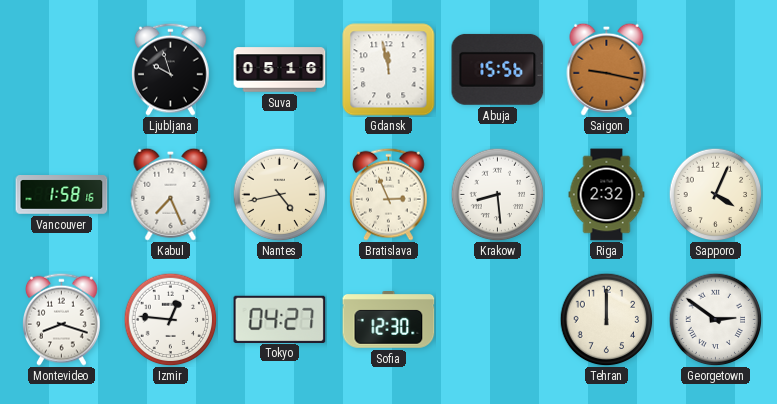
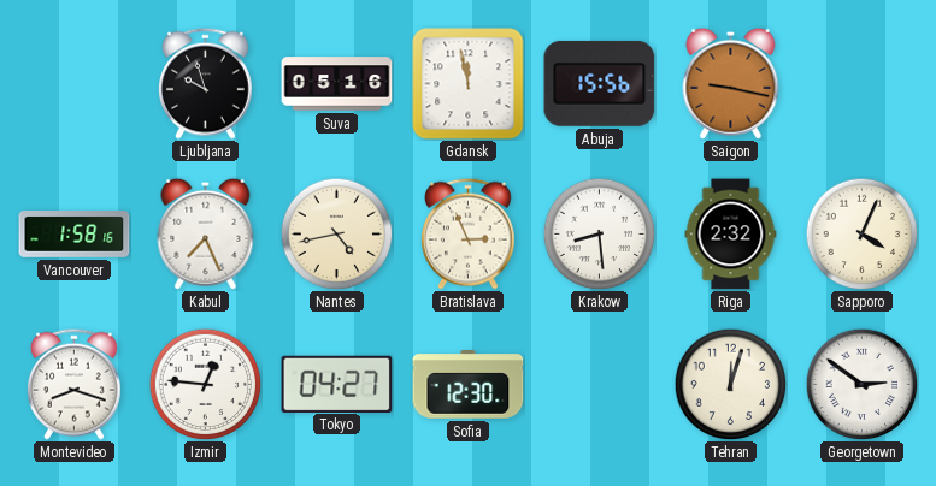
Tehran: 12:00 -> 12:03 (730, 384)
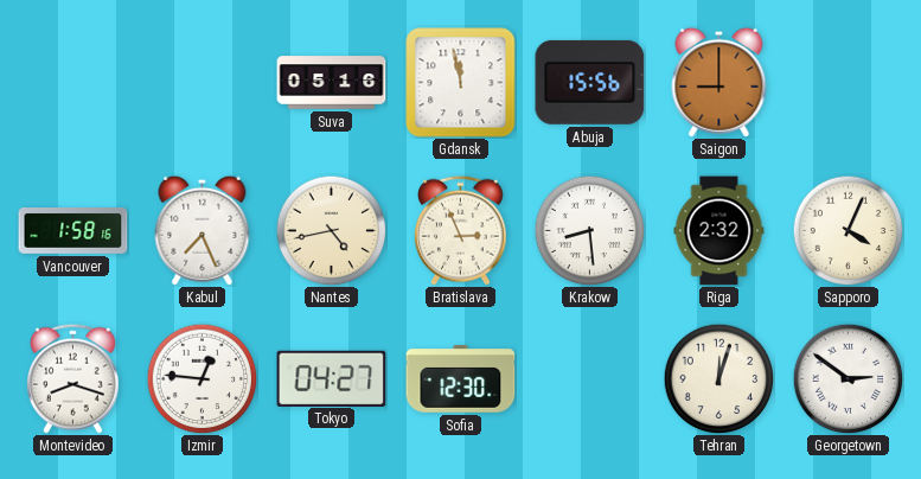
Ljubljana: 9:57 -> none (206, 83)
Saigon: 9:17 -> 9:00 (719, 82)
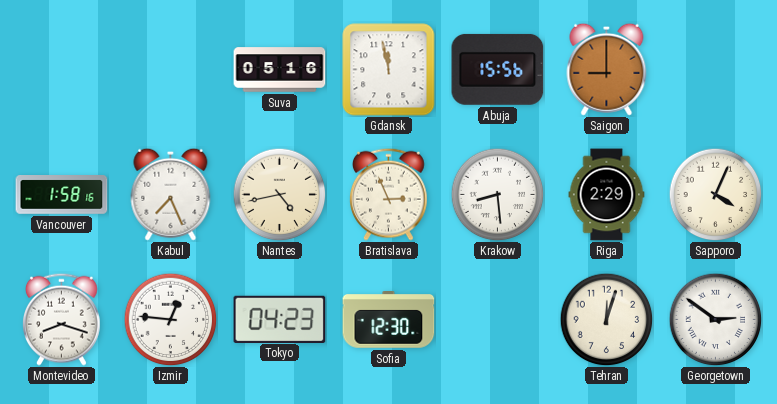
Riga: 2:32 -> 2:29 (607, 195)
Tokyo: 04:27 -> 04:23 (280, 319)
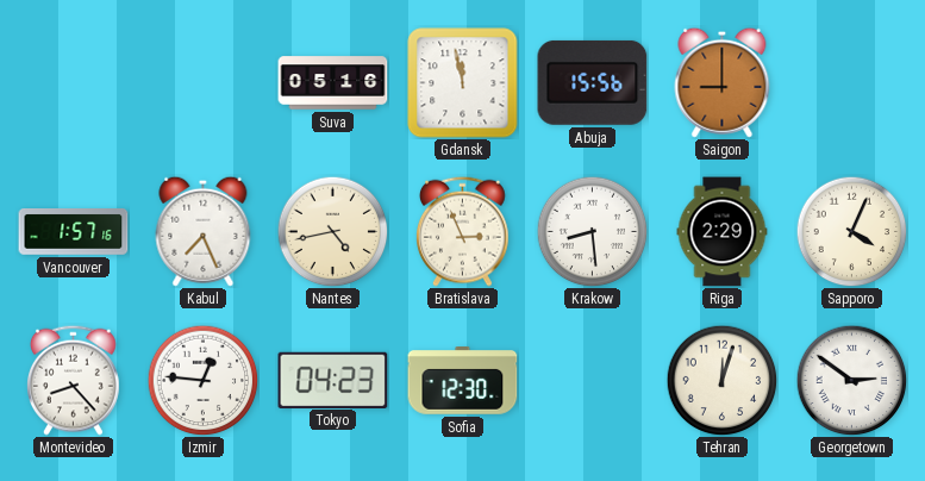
Vancouver: 1:58 -> 1:57 (74, 232)
Montevideo: 8:18 -> 8:23 (74, 380)
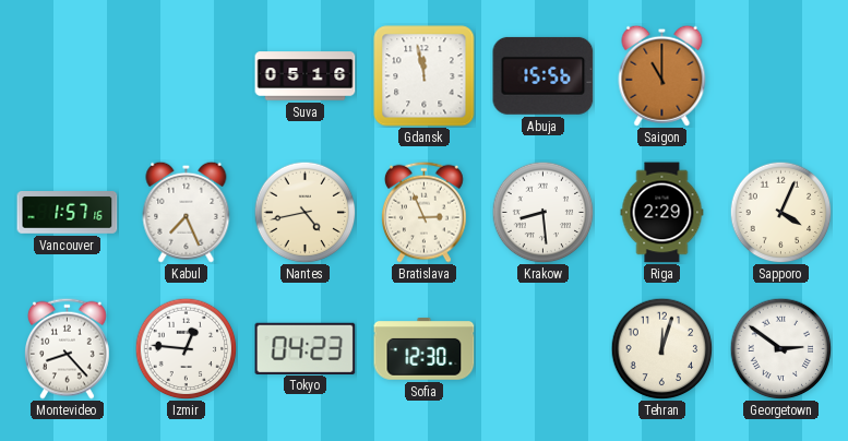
Saigon: 9:00 -> 11:00 (662, 75)
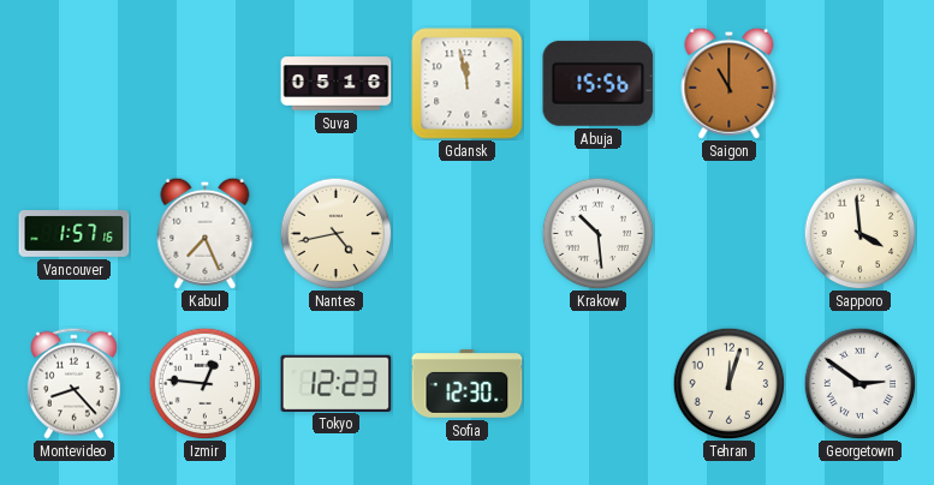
Bratislava: 2:56 -> none (425, 212)
Krakow: 8:29 -> 10:29 (597, 233)
Riga: 2:29 -> none (662, 213)
Sapporo: 4:04 -> 3:59 (859, 233)
Tokyo: 04:23 -> 12:23 (337, 383)
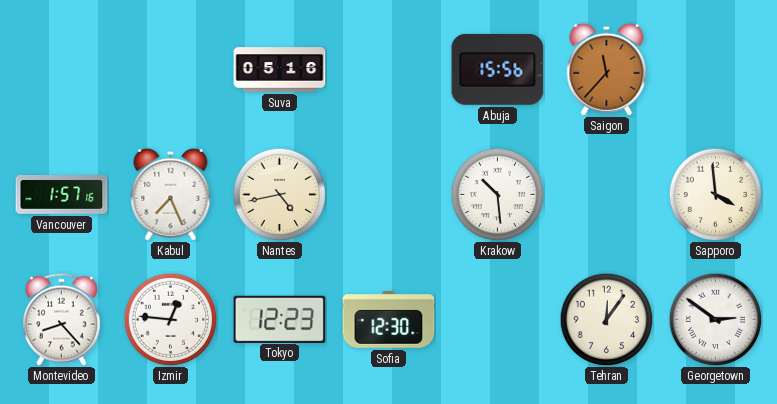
Gdansk: 11:58 -> none (468, 84)
Saigon: 11:00 -> 11:37 (607, 69)
Tehran: 12:03 -> 12:06 (606, 319)
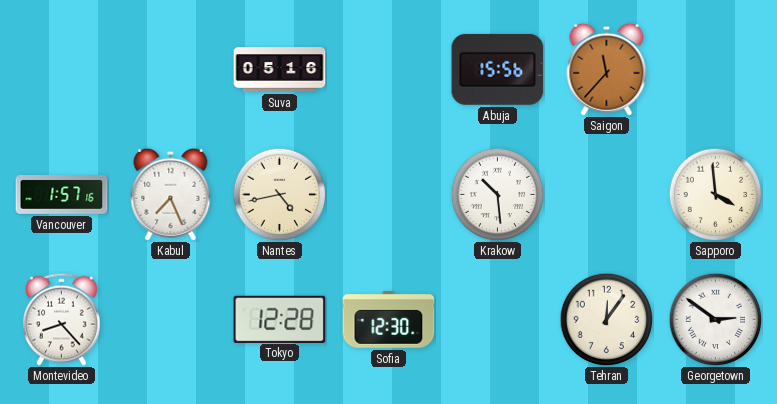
Izmir: 12:46 -> none (170, 319)
Tokyo: 12:23 -> 12:28 (280, 319)
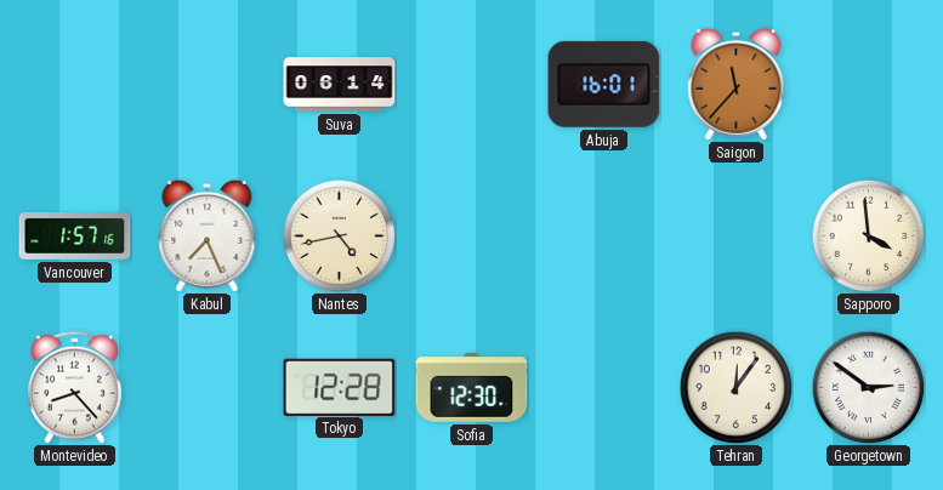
Suva: 05:16 -> 06:14 (340, 85)
Abuja: 15:56 -> 16:01 (604, 84)
Krakow: 10:29 -> none (497, 194)
